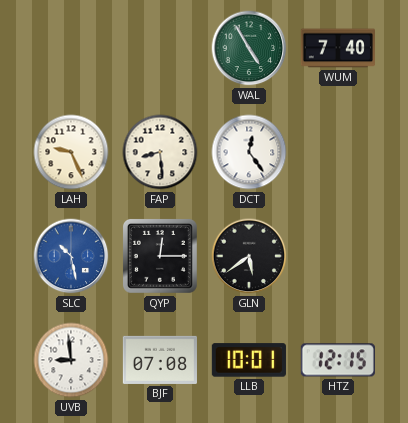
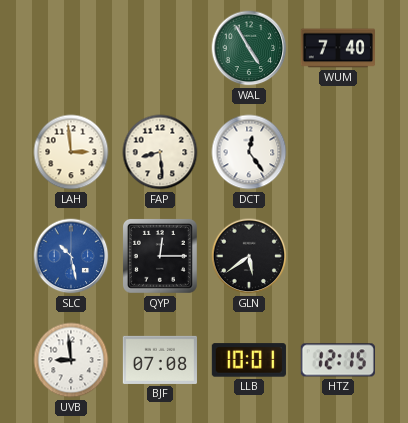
LAH: 9:26 -> 2:59 (71, 152)
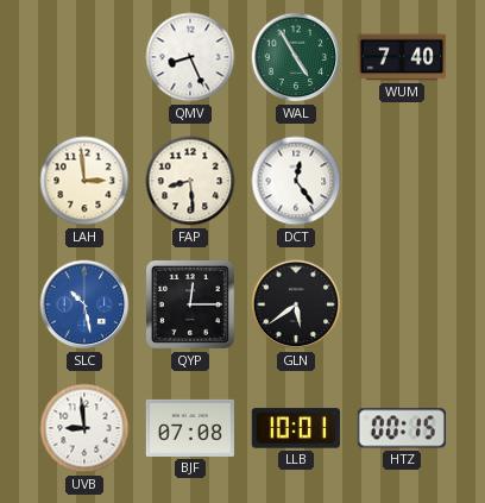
QMV: none -> 8:26 (190, 57)
HTZ: 12:15 -> 00:15 (402, 428)
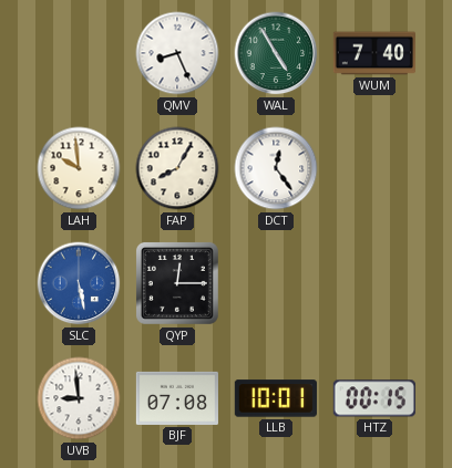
LAH: 2:59 -> 9:59 (79, 168)
FAP: 8:29 -> 8:05 (177, 168)
SLC: 10:28 -> 5:28 (79, 283)
GLN: 5:39 -> none (296, 304)
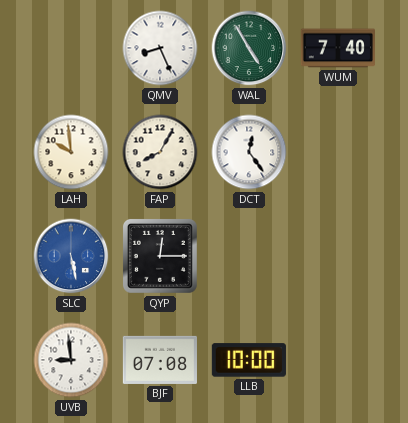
LLB: 10:01 -> 10:00 (249, 360)
HTZ: 00:15 -> none (374, 398)
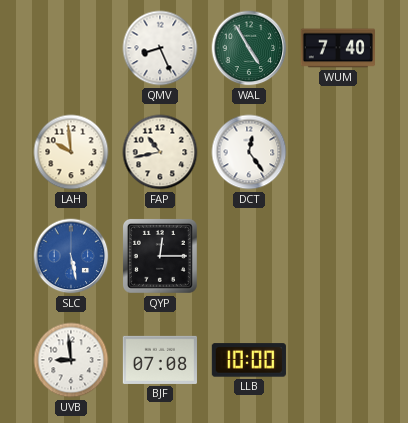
FAP: 8:05 -> 10:43 (160, 152)
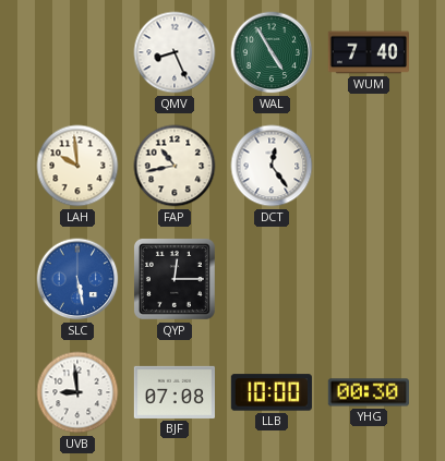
YHG: none -> 00:30 (369, 392)
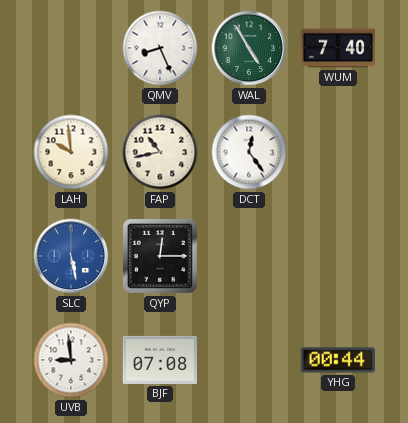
LLB: 10:00 -> none (272, 392)
YHG: 00:30 -> 00:44 (338, 360)
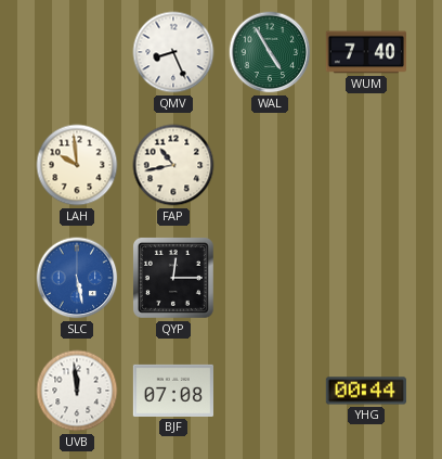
DCT: 12:24 -> none (249, 152)
UVB: 8:59 -> 11:59 (77, 391)
